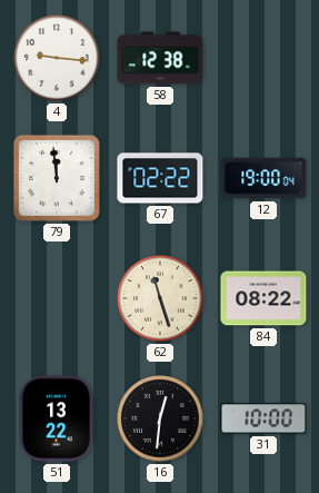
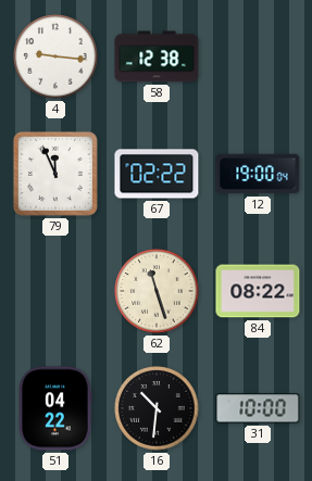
79: 11:59 -> 11:56 (55, 174)
51: 13:22 -> 04:22 (55, 408)
16: 12:31 -> 10:31 (157, 408)
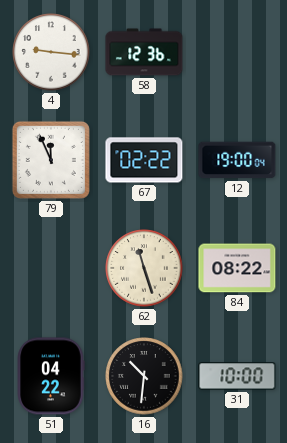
58: 12:38 -> 12:36 (144, 52)
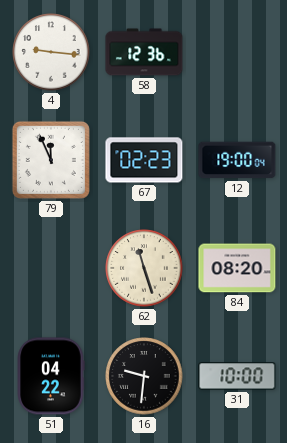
67: 02:22 -> 02:23 (144, 160)
84: 08:22 -> 08:20 (237, 268)
16: 10:31 -> 9:31 (144, 376)
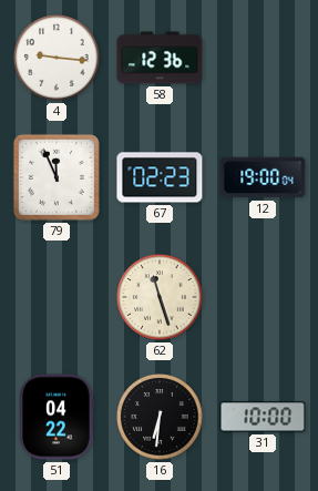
84: 08:20 -> none (237, 268)
16: 9:31 -> 6:31 (160, 417)
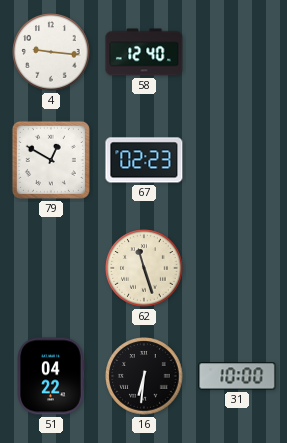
58: 12:36 -> 12:40 (144, 52)
79: 11:56 -> 12:50 (51, 160)
12: 19:00 -> none (263, 177)
